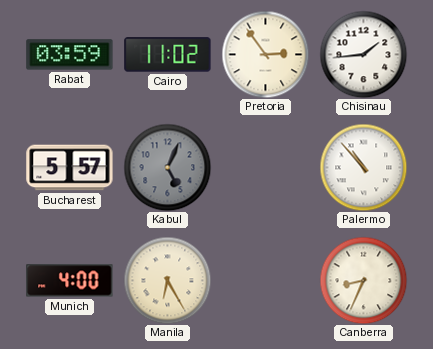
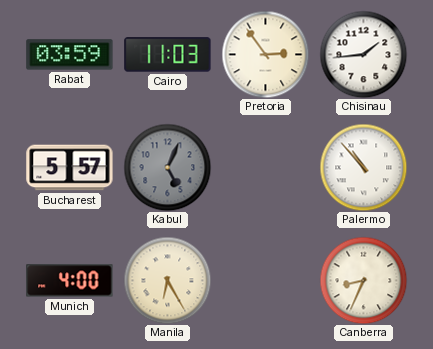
Cairo: 11:02 -> 11:03 (168, 55)
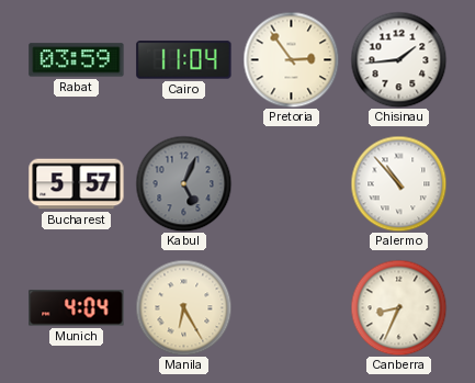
Cairo: 11:03 -> 11:04 (184, 60)
Munich: 4:00 -> 4:04 (77, 308)
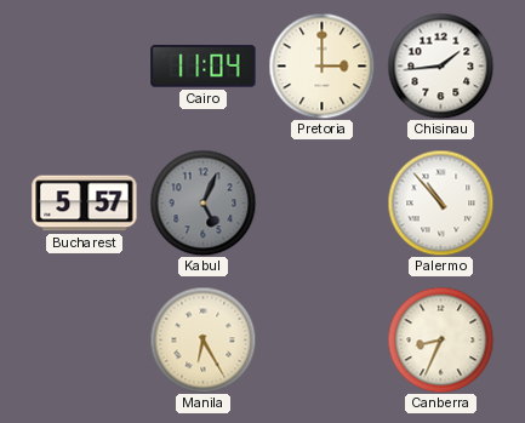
Rabat: 03:59 -> none (77, 60)
Pretoria: 2:54 -> 3:00 (321, 65)
Munich: 4:04 -> none (77, 308)
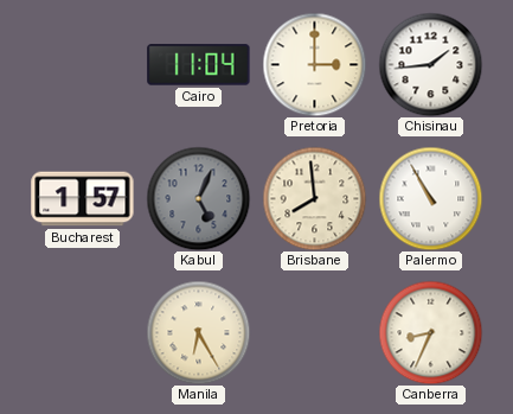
Bucharest: 5:57 -> 1:57 (83, 199)
Brisbane: none -> 7:59 (314, 198)
Palermo: 10:53 -> 10:55 (430, 198)
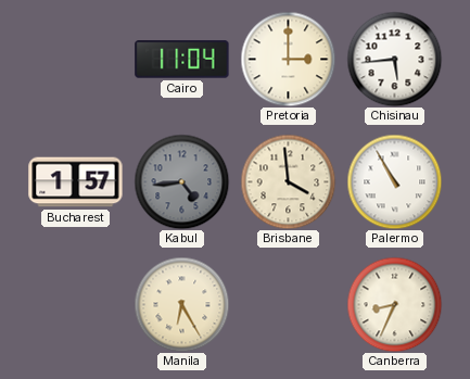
Chisinau: 1:44 -> 5:44 (394, 59)
Kabul: 5:04 -> 4:44 (181, 181)
Brisbane: 7:59 -> 3:59 (288, 181)
